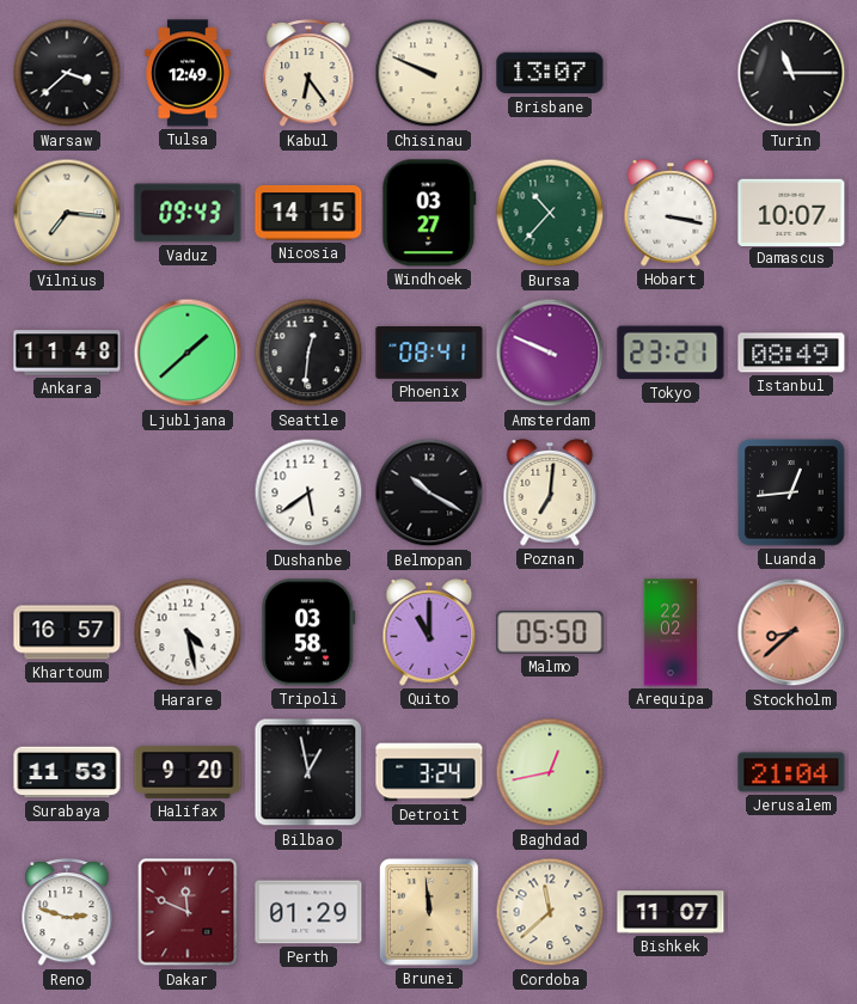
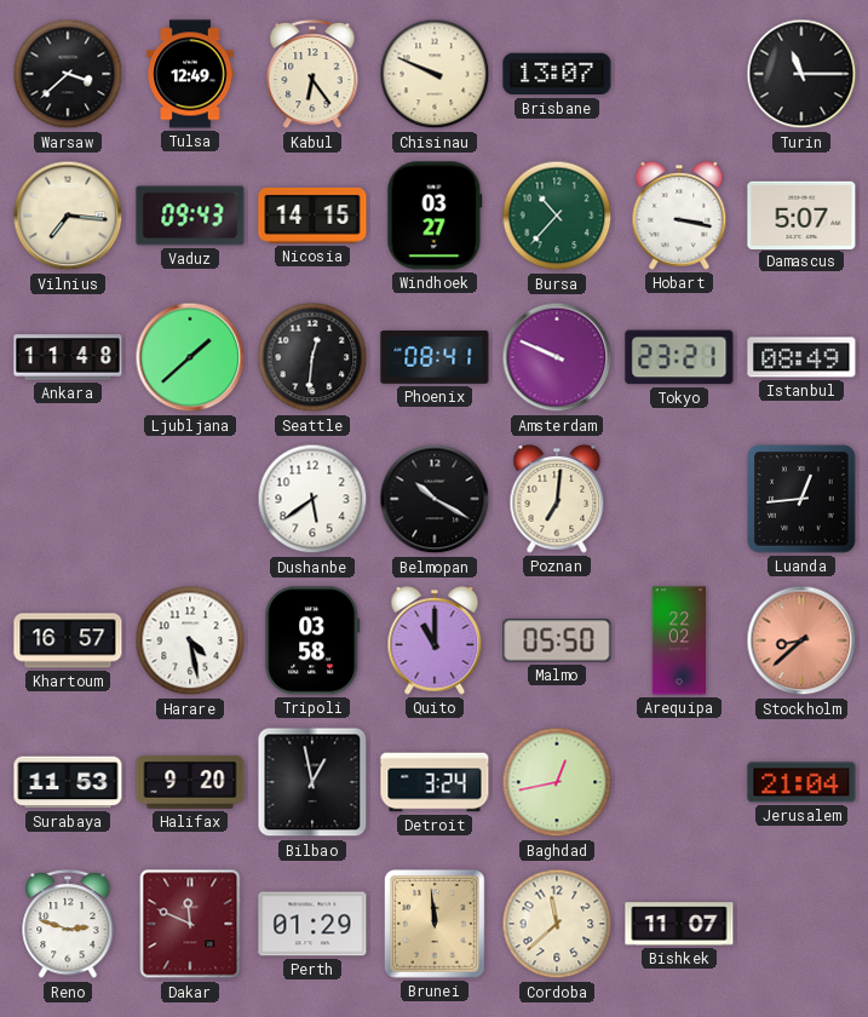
Damascus: 10:07 -> 5:07 (801, 214)
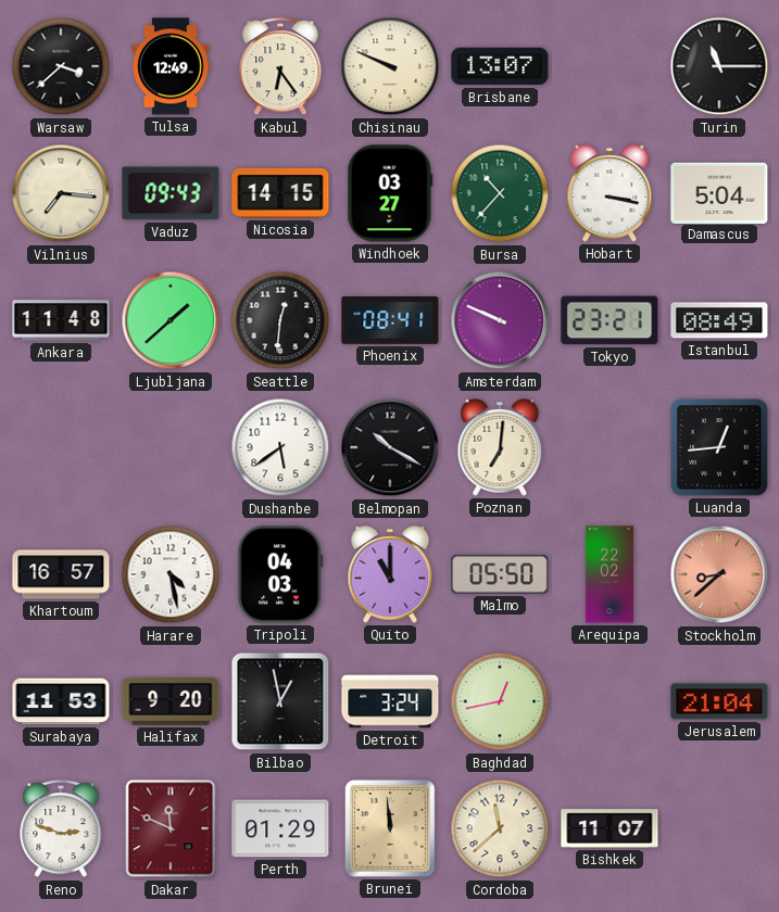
Damascus: 5:07 -> 5:04 (719, 192)
Tripoli: 03:58 -> 04:03 (280, 574)
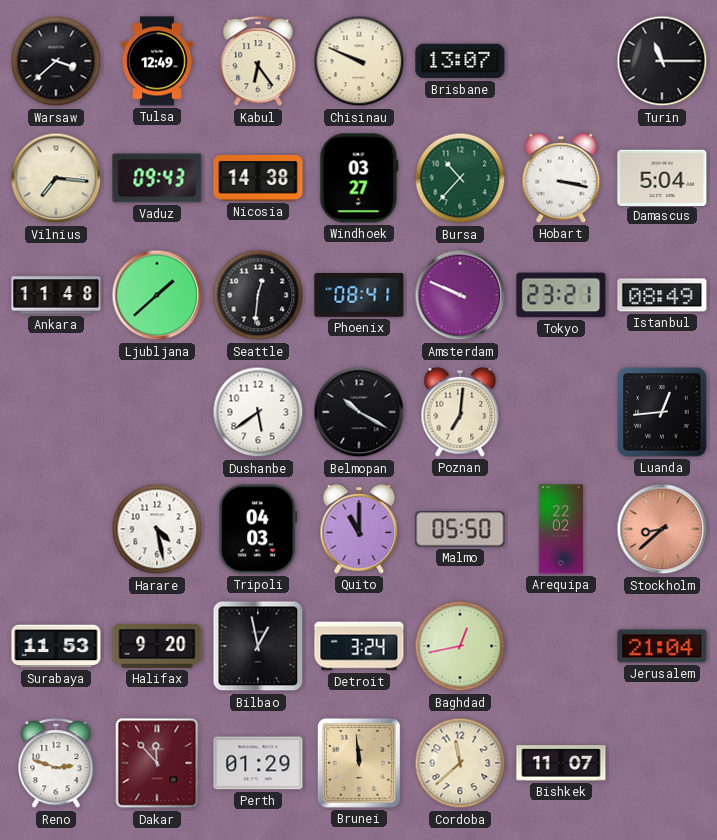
Nicosia: 14:15 -> 14:38 (258, 178)
Khartoum: 16:57 -> none (61, 574)
Dakar: 11:49 -> 11:53 (157, 763)
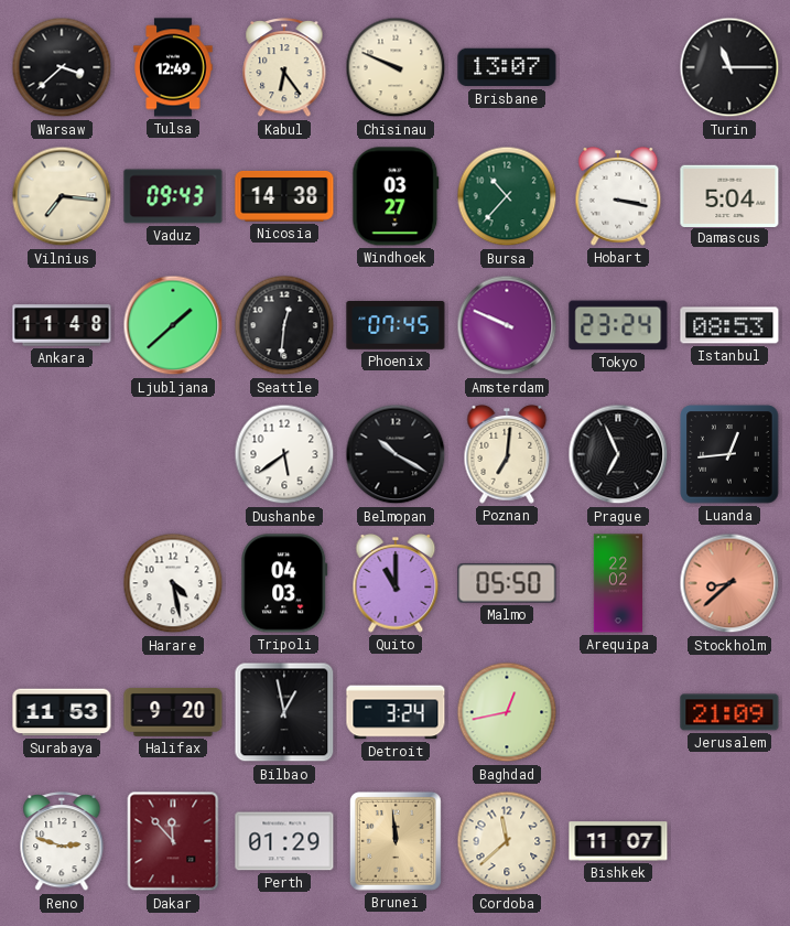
Phoenix: 08:41 -> 07:45 (396, 326)
Tokyo: 23:21 -> 23:24 (618, 325)
Istanbul: 08:49 -> 08:53 (729, 325)
Prague: none -> 6:56 (618, 454)
Jerusalem: 21:04 -> 21:09 (729, 712)
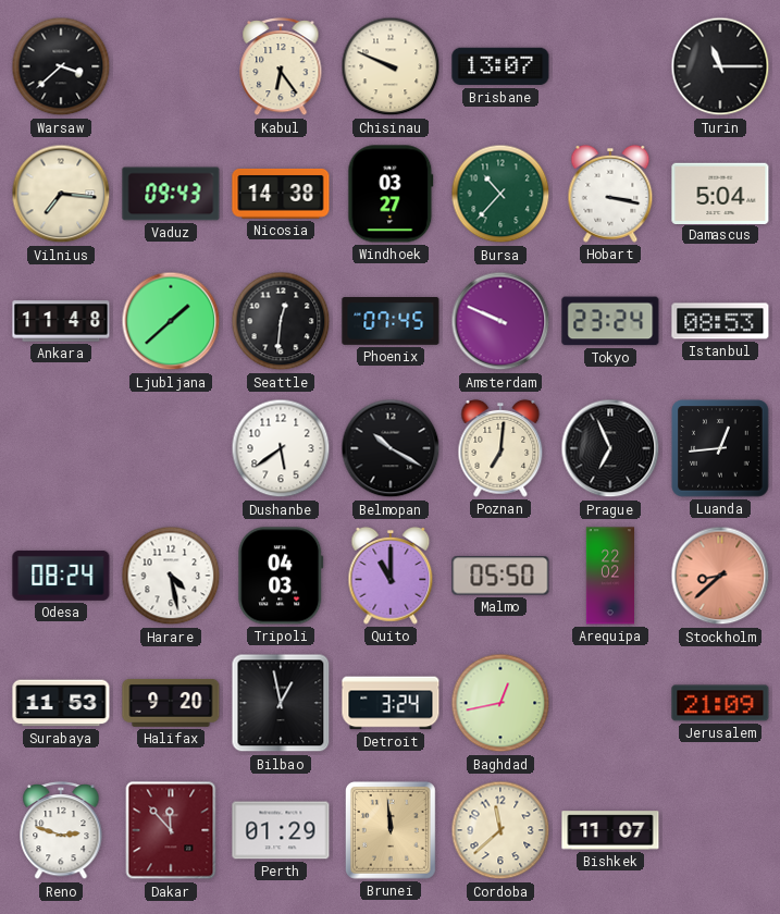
Tulsa: 12:49 -> none (173, 67)
Odesa: none -> 08:24 (61, 576)
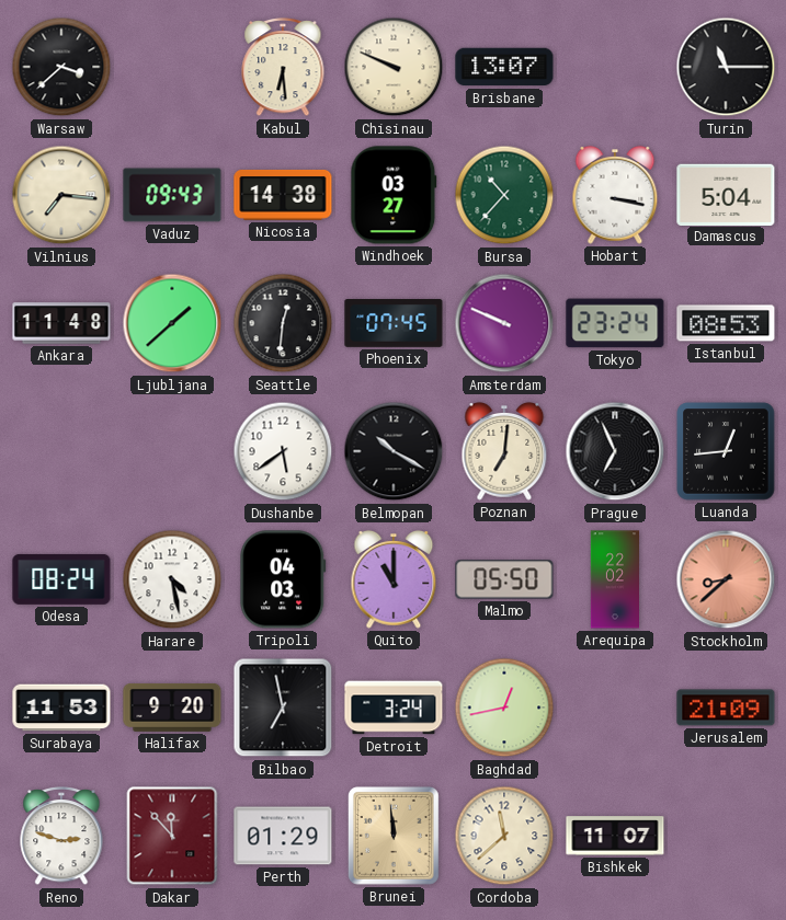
Kabul: 6:24 -> 6:29 (283, 68)
Bilbao: 12:58 -> 6:58 (283, 708)
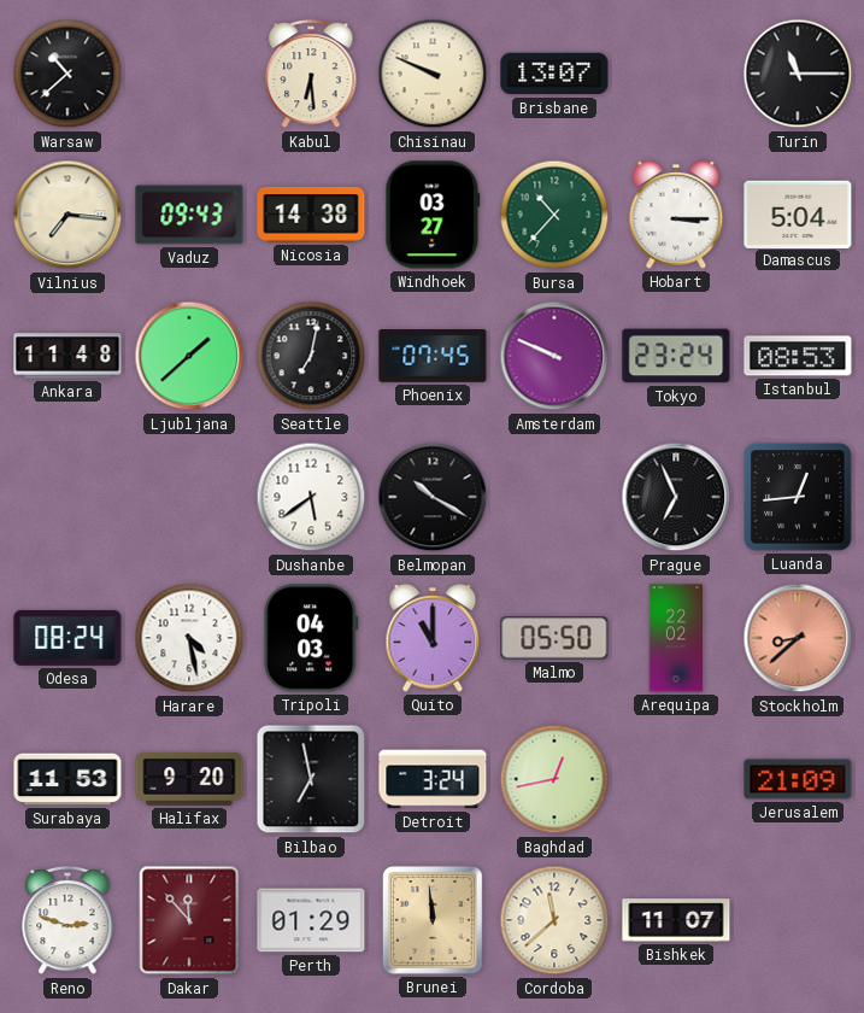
Warsaw: 3:38 -> 10:38 (67, 74)
Hobart: 3:17 -> 3:15 (676, 215)
Seattle: 12:31 -> 7:02 (311, 356)
Poznan: 7:01 -> none (504, 451)
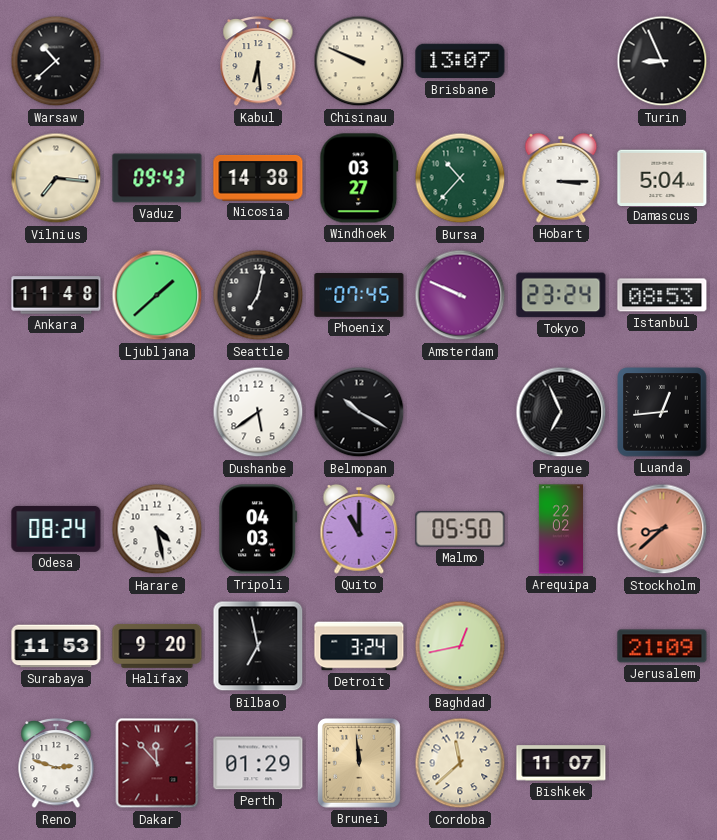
Turin: 11:15 -> 8:56 (662, 61)
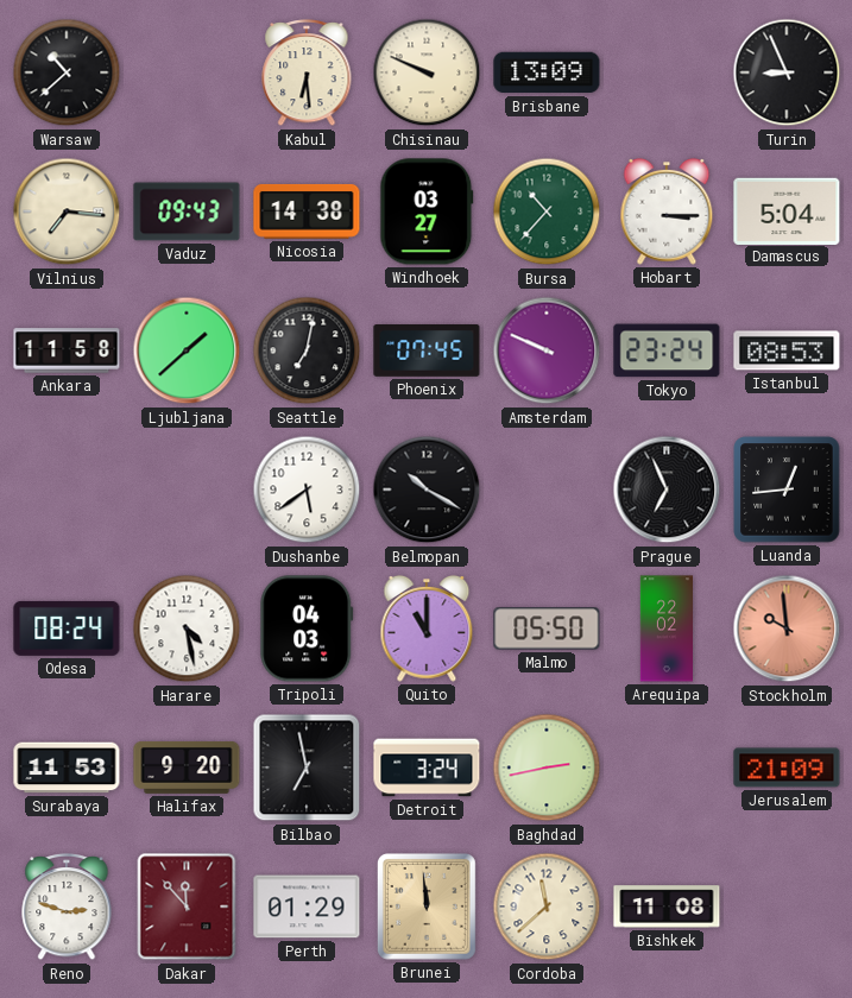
Brisbane: 13:07 -> 13:09 (547, 72)
Ankara: 11:48 -> 11:58 (67, 350)
Stockholm: 8:38 -> 9:59 (787, 629)
Baghdad: 12:43 -> 2:43 (547, 768)
Bishkek: 11:07 -> 11:08 (667, 907)
